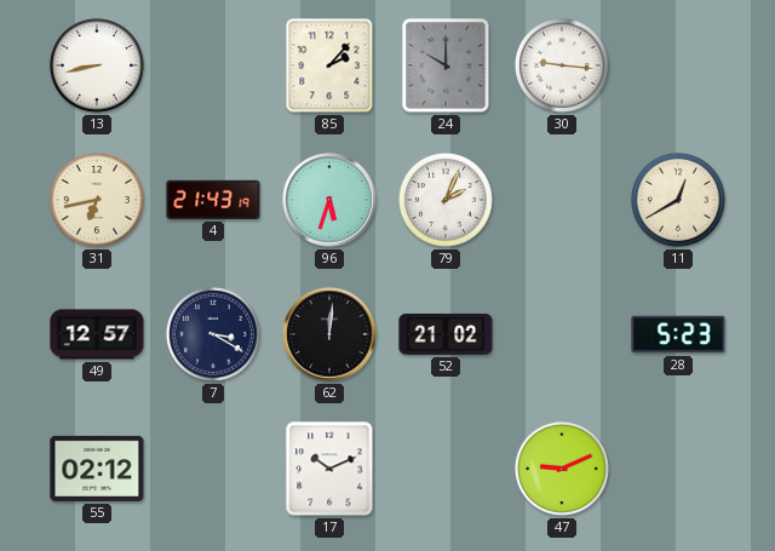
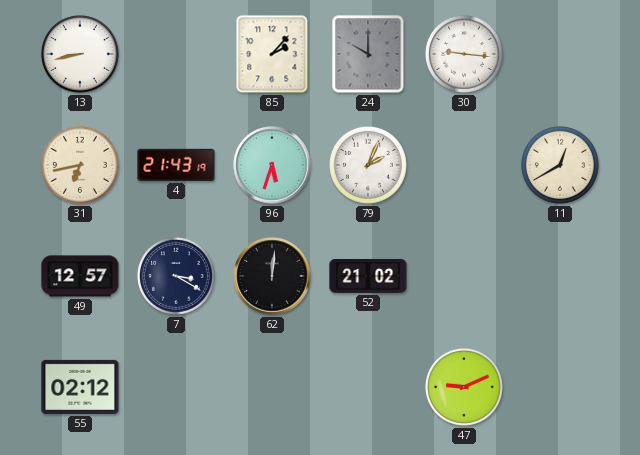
28: 5:23 -> none (678, 334)
17: 10:11 -> none (329, 469)
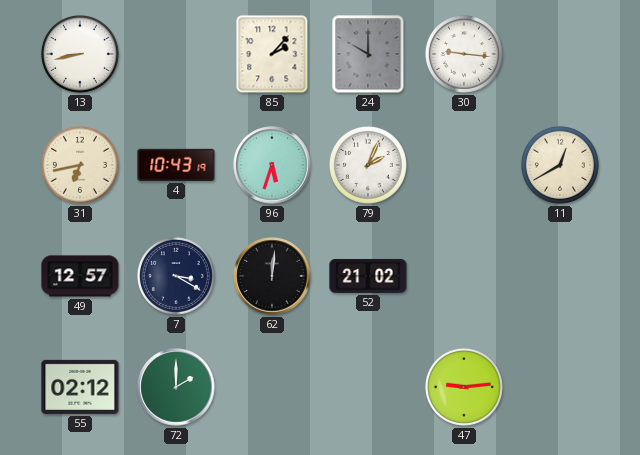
4: 21:43 -> 10:43 (176, 165)
72: none -> 2:00 (176, 387)
47: 9:11 -> 9:14 (464, 387)
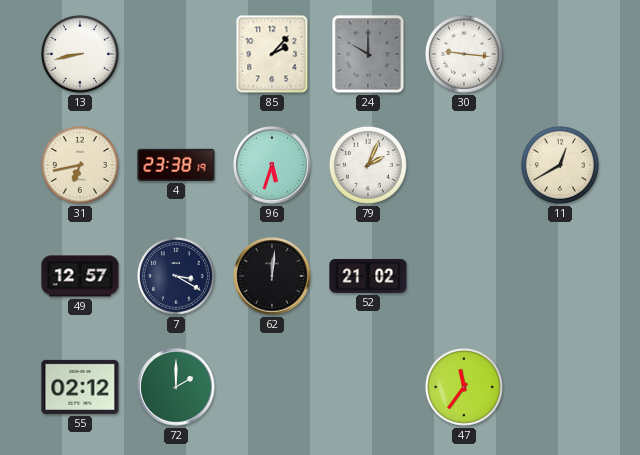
4: 10:43 -> 23:38 (176, 165)
47: 9:14 -> 11:36 (464, 387)
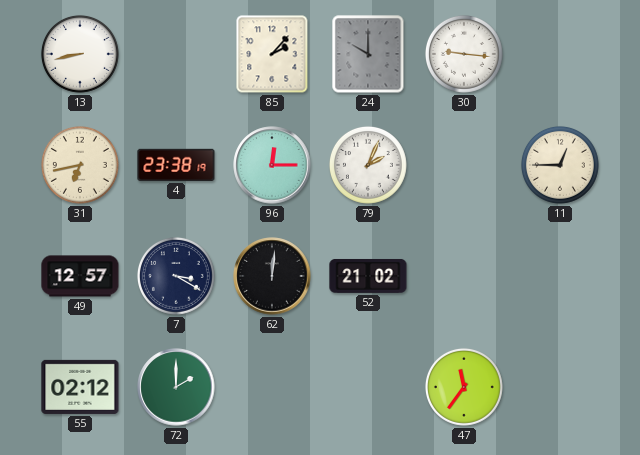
96: 5:33 -> 12:15 (272, 165)
11: 12:40 -> 12:45 (560, 165)
